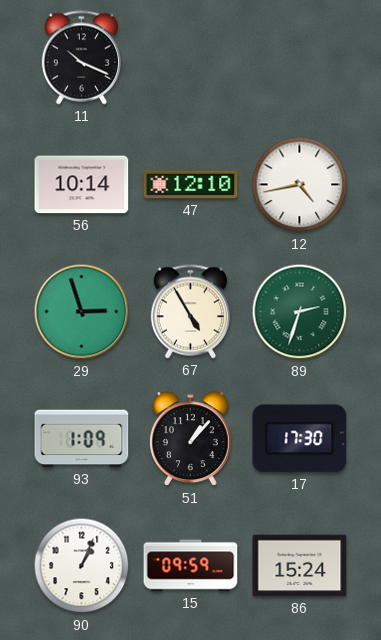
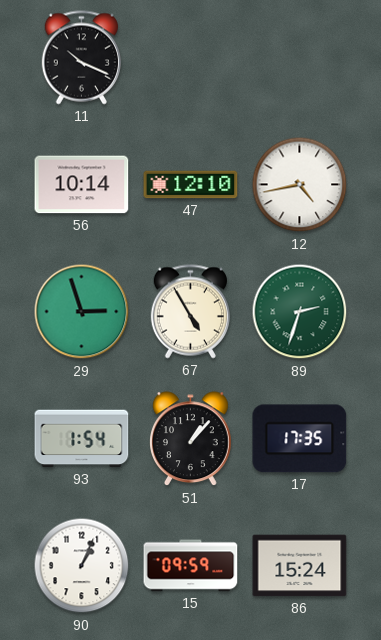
93: 1:09 -> 1:54 (82, 439)
17: 17:30 -> 17:35 (300, 439)
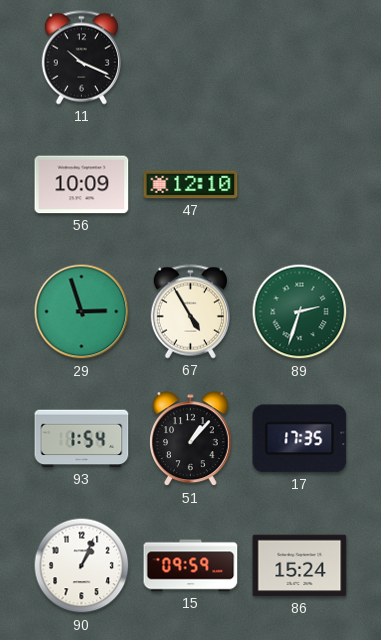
56: 10:14 -> 10:09 (82, 185)
12: 4:43 -> none (300, 185)
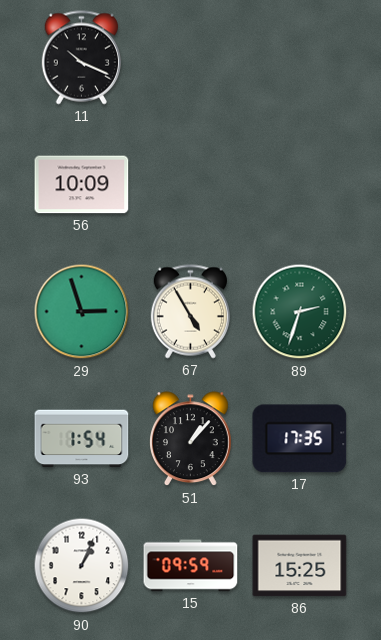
47: 12:10 -> none (191, 185)
86: 15:24 -> 15:25 (300, 566)
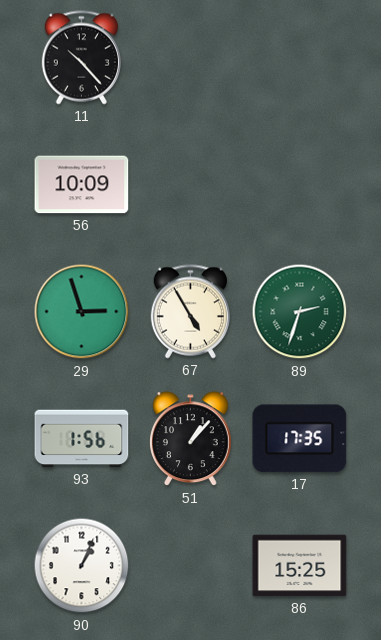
11: 10:19 -> 10:23 (81, 58)
93: 1:54 -> 1:56 (82, 439)
15: 09:59 -> none (191, 566)
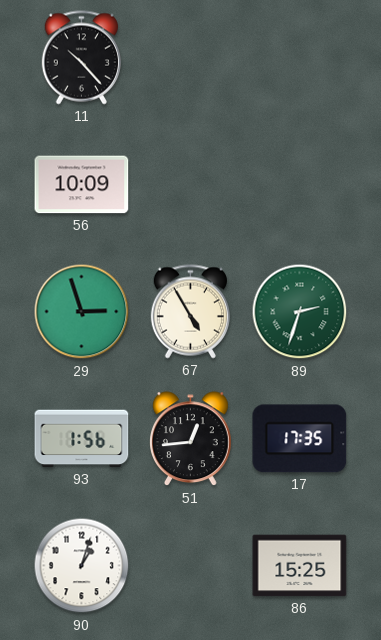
51: 1:07 -> 12:44 (191, 439)
90: 1:04 -> 1:03 (82, 566)
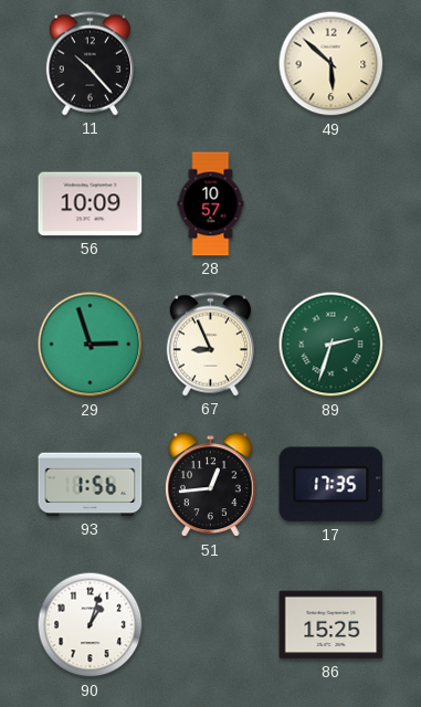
49: none -> 5:52 (331, 64)
28: none -> 10:57 (211, 204)
67: 4:55 -> 8:56 (210, 345)
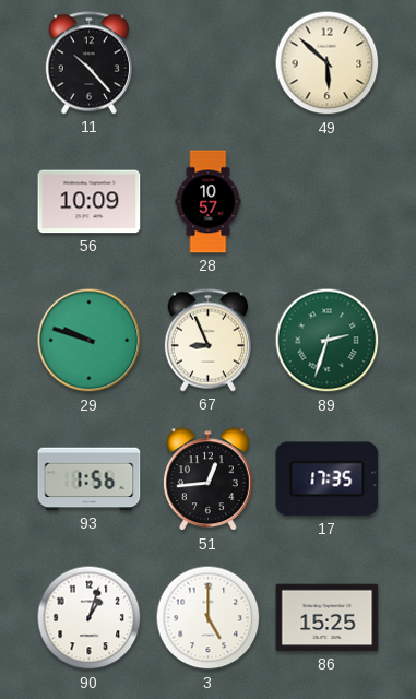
29: 2:57 -> 9:48 (90, 341)
3: none -> 5:00 (209, 618)
